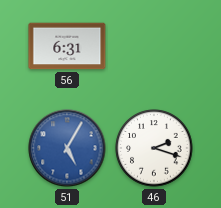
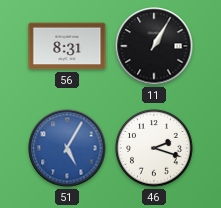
56: 6:31 -> 8:31 (67, 46)
11: none -> 1:05 (154, 46)
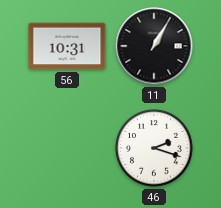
56: 8:31 -> 10:31 (67, 46)
51: 5:05 -> none (67, 148)
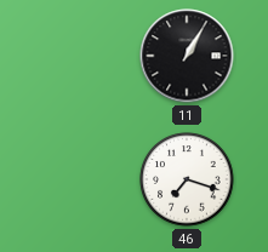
56: 10:31 -> none (67, 46)
46: 2:18 -> 7:18 (187, 179)
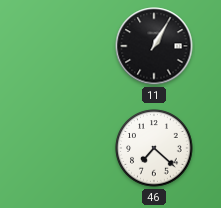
46: 7:18 -> 7:22 (154, 148)
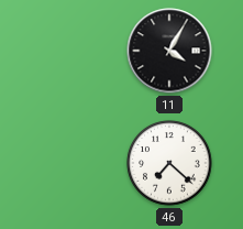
11: 1:05 -> 4:05 (169, 51)
